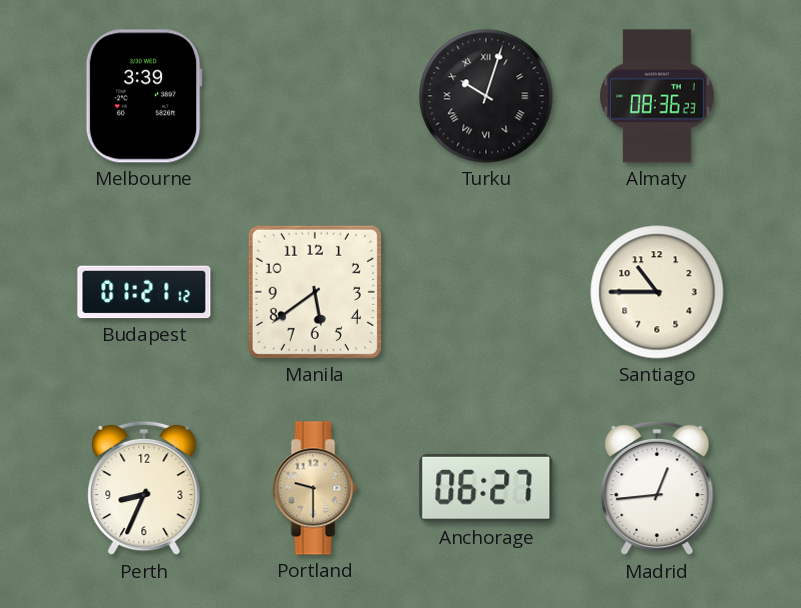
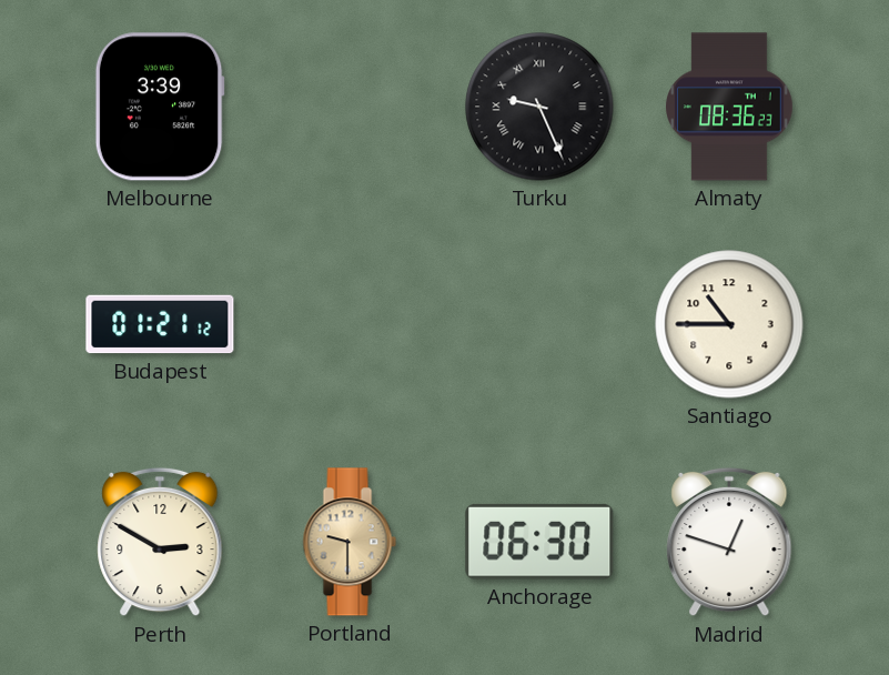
Turku: 10:03 -> 9:26 (539, 107)
Manila: 5:39 -> none (315, 292)
Perth: 8:34 -> 2:50 (160, 542)
Anchorage: 06:27 -> 06:30 (539, 542)
Madrid: 12:44 -> 12:48 (729, 542)
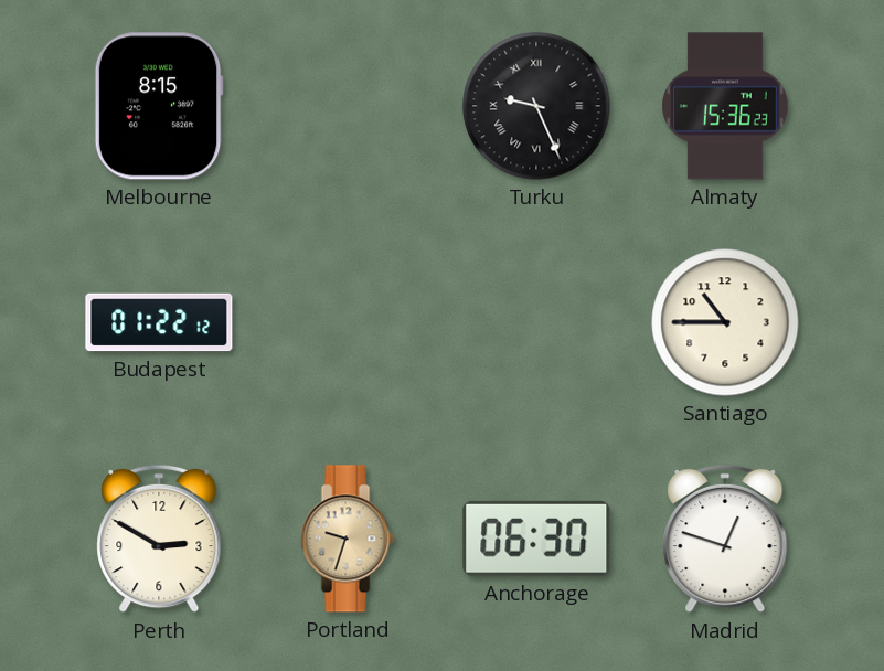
Melbourne: 3:39 -> 8:15 (159, 106)
Almaty: 08:36 -> 15:36 (726, 106)
Budapest: 01:21 -> 01:22 (159, 322)
Portland: 9:30 -> 9:33 (348, 539)
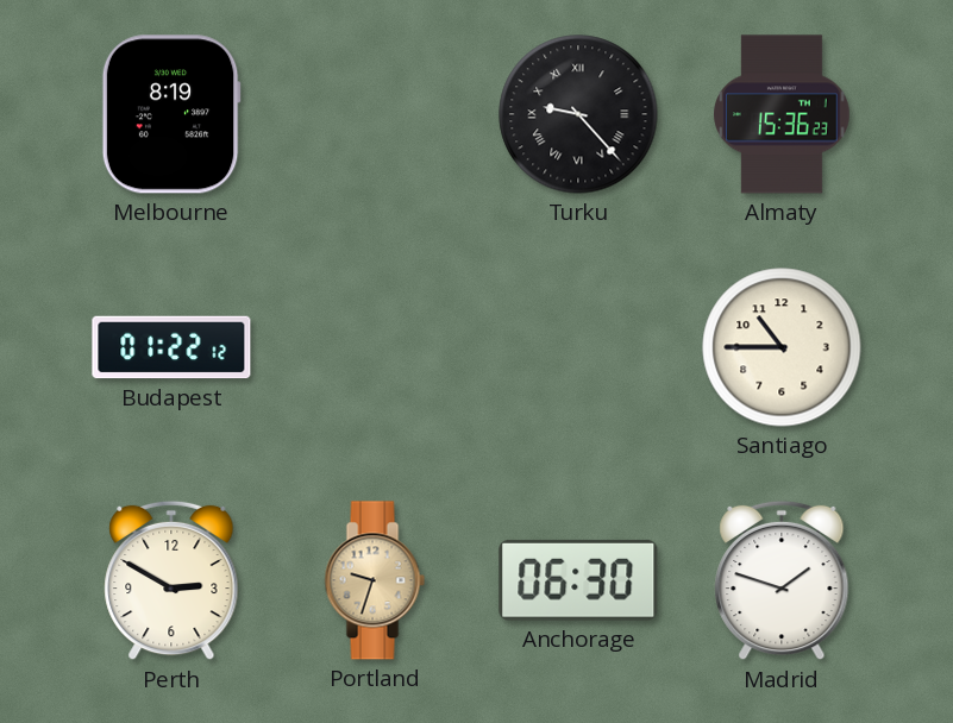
Melbourne: 8:15 -> 8:19 (171, 114)
Turku: 9:26 -> 9:23 (578, 114)
Madrid: 12:48 -> 1:48 (782, 580)
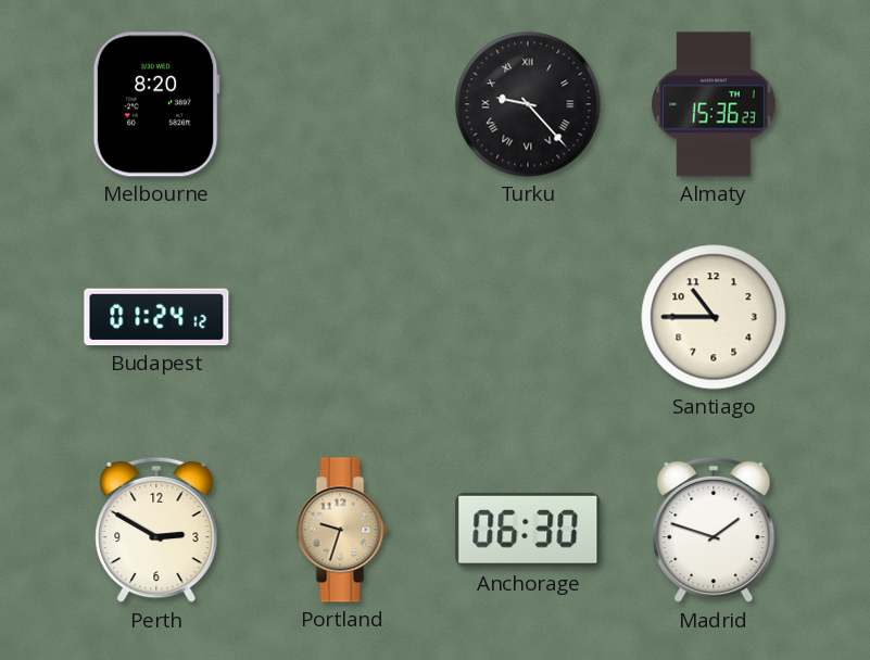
Melbourne: 8:19 -> 8:20 (156, 104)
Budapest: 01:22 -> 01:24 (156, 317)
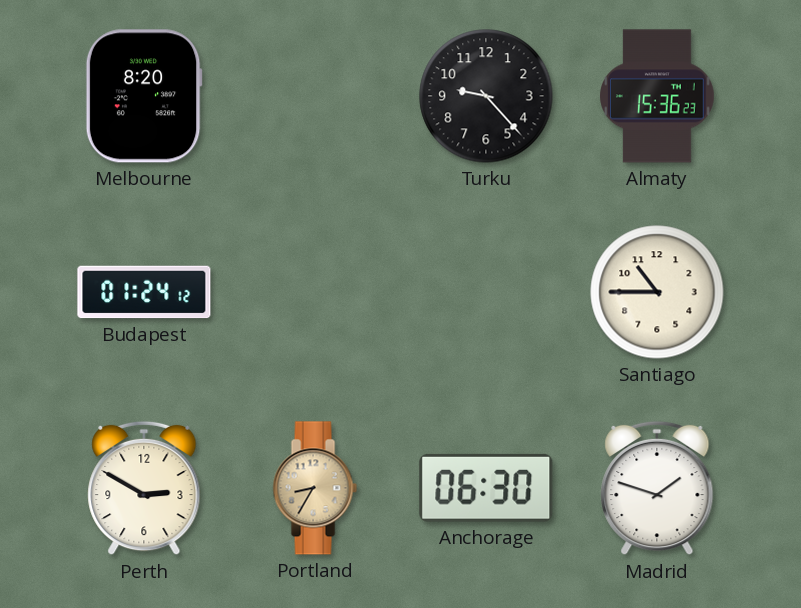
Turku numerals: Roman -> Arabic (486, 96)
Portland: 9:33 -> 8:35 (315, 488)
